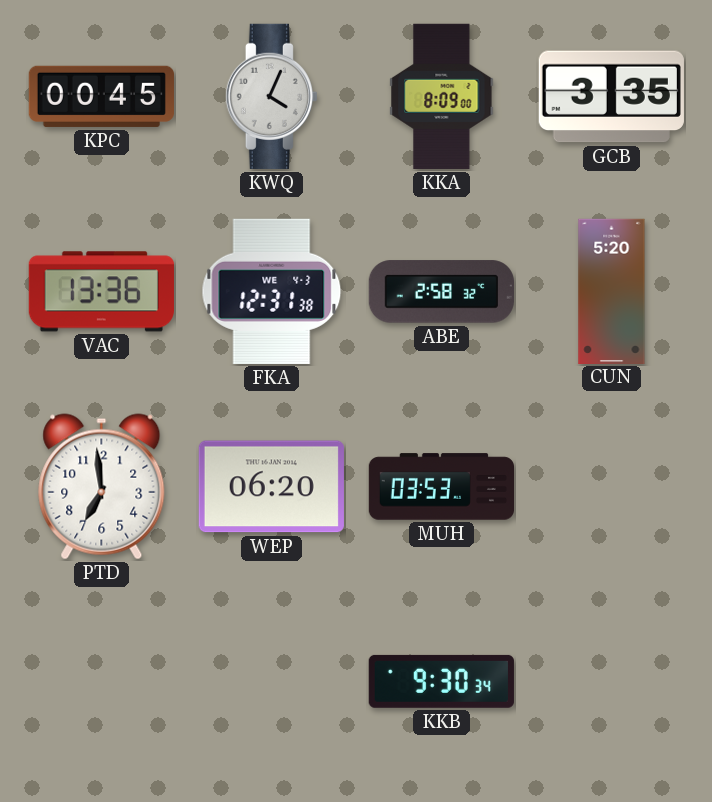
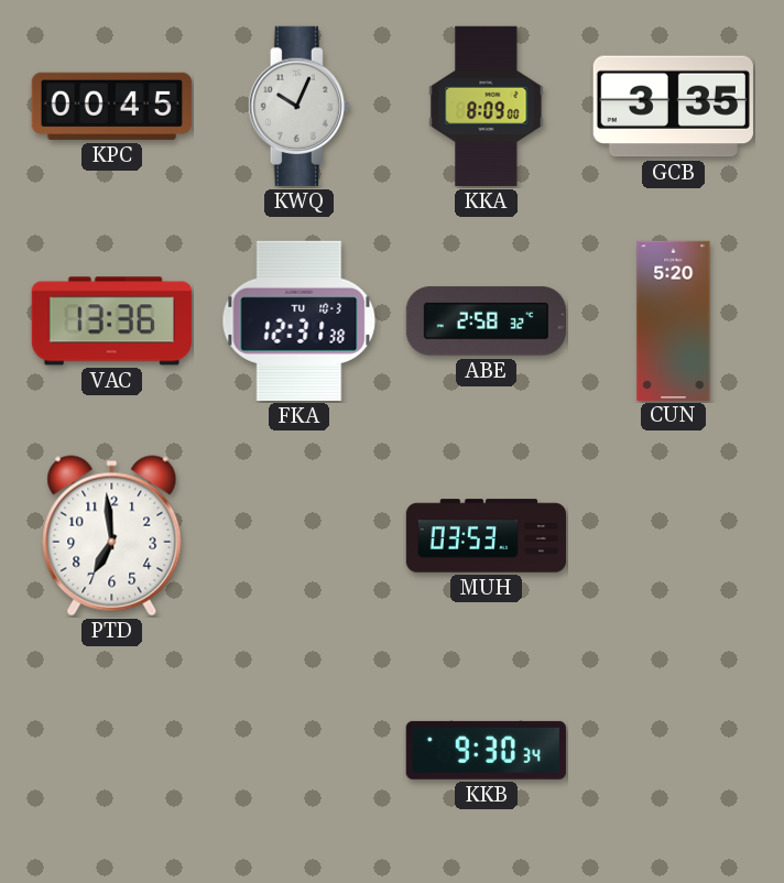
KWQ: 4:04 -> 10:04 (298, 106)
FKA date: WE 4-3 -> TU 10-3 (300, 320)
WEP: 06:20 -> none (271, 487)
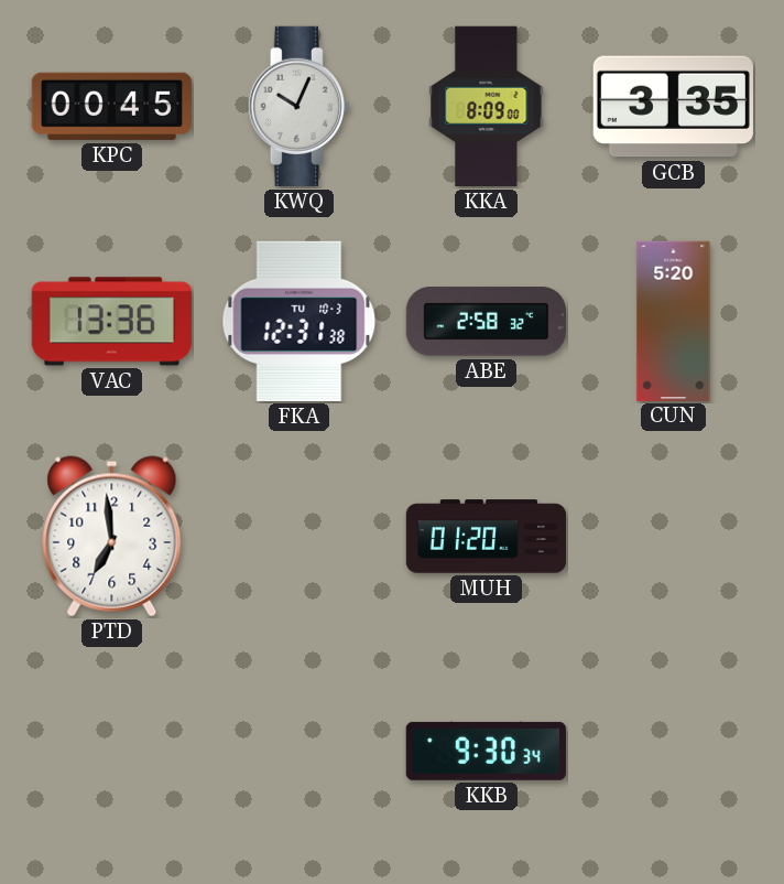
MUH: 03:53 -> 01:20 (486, 537)
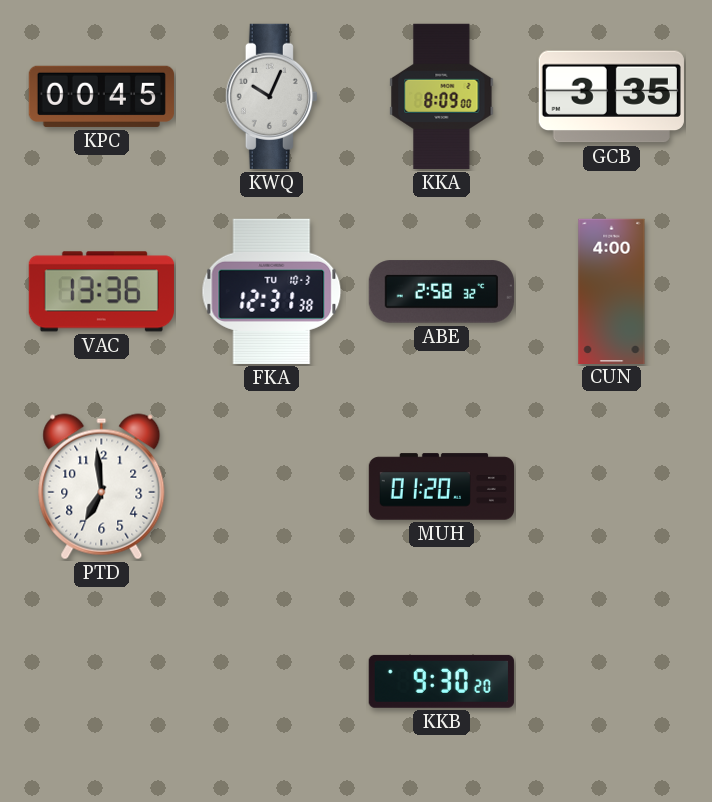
CUN: 5:20 -> 4:00 (612, 291)
KKB: 9:30:34 -> 9:30:20 (441, 681)
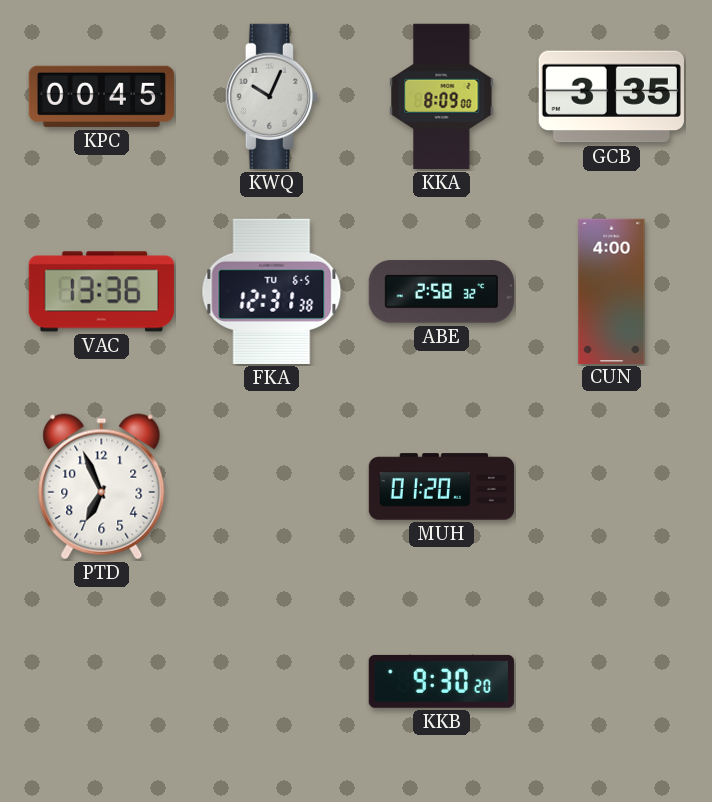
FKA date: TU 10-3 -> TU 6-5 (272, 291)
PTD: 6:59 -> 6:56 (102, 487)
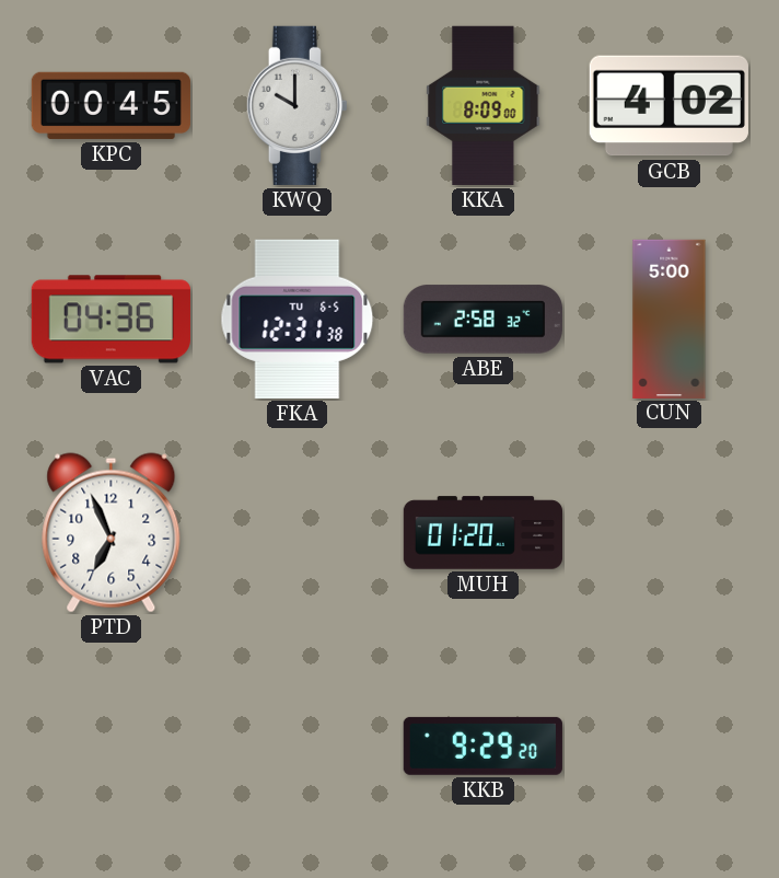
KWQ: 10:04 -> 10:00 (297, 105)
GCB: 3:35 -> 4:02 (668, 106)
VAC: 13:36 -> 04:36 (111, 320)
CUN: 4:00 -> 5:00 (670, 319)
KKB: 9:30 -> 9:29 (482, 746)
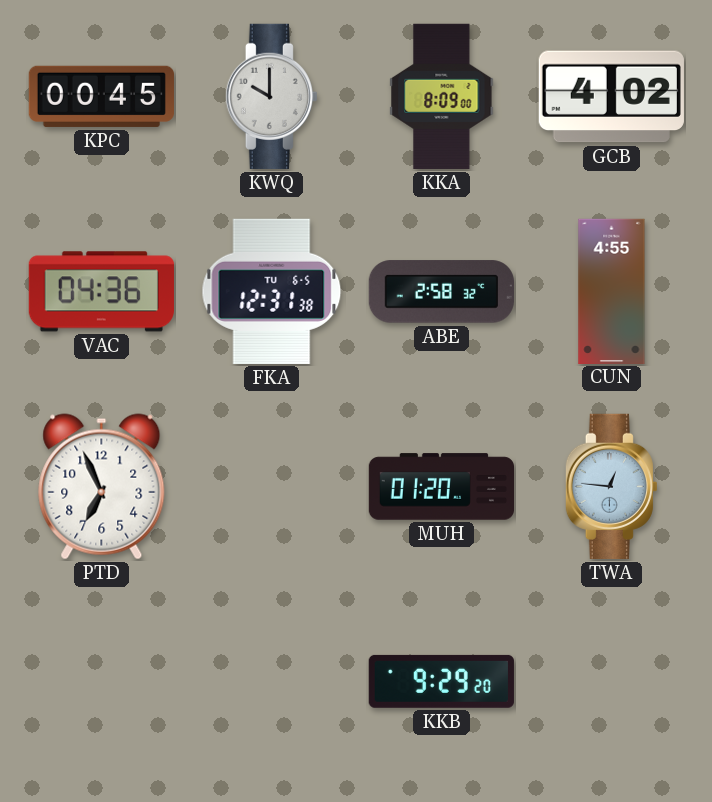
CUN: 5:00 -> 4:55 (612, 291)
TWA: none -> 12:46 (611, 486)
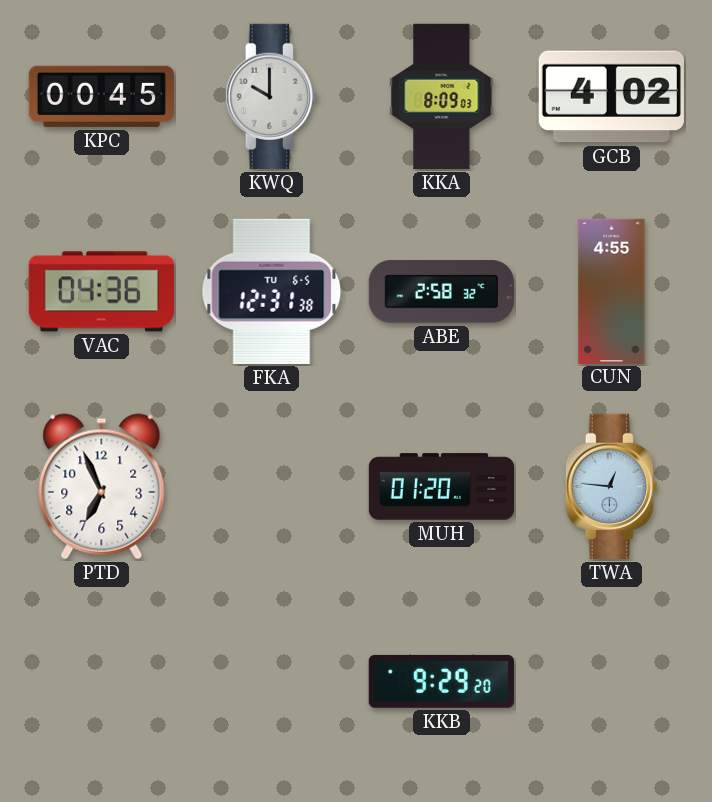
KKA: 8:09:00 -> 8:09:03 (442, 96)
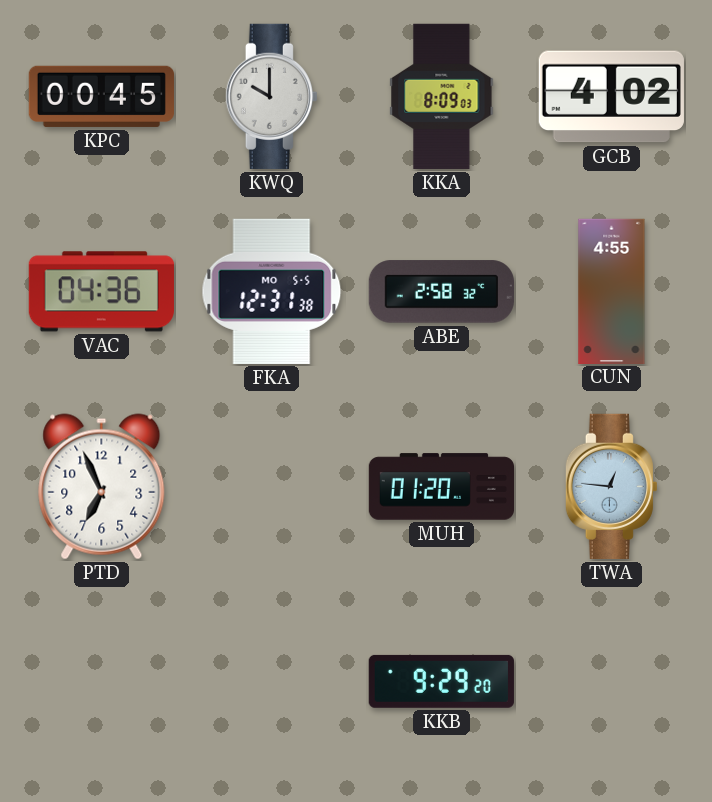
FKA date: TU 6-5 -> MO 5-5 (272, 291)
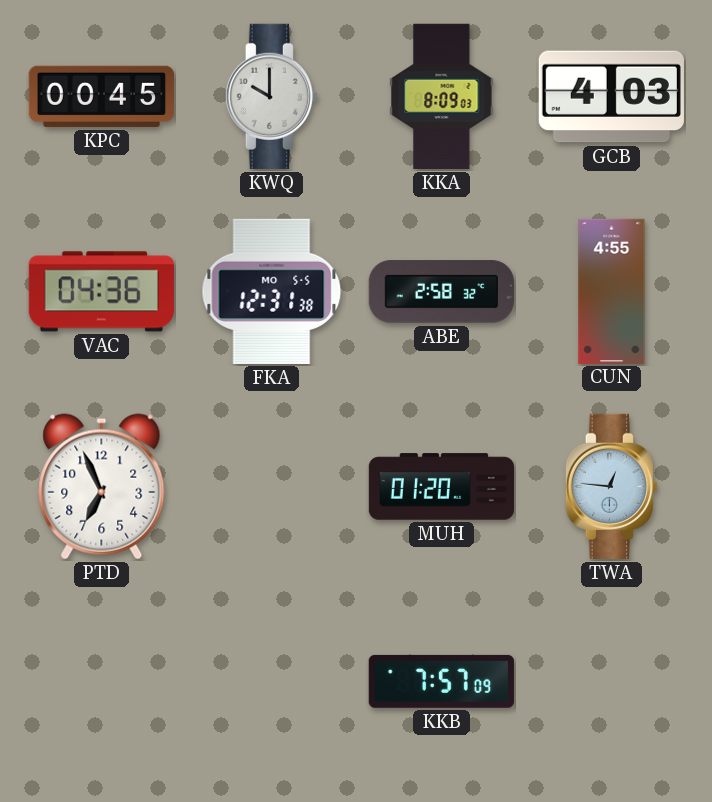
GCB: 4:02 -> 4:03 (611, 97)
KKB: 9:29 -> 7:57 (441, 681)
